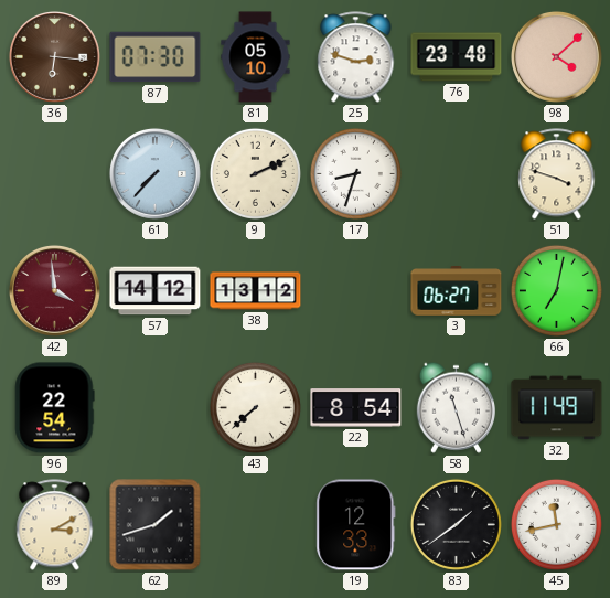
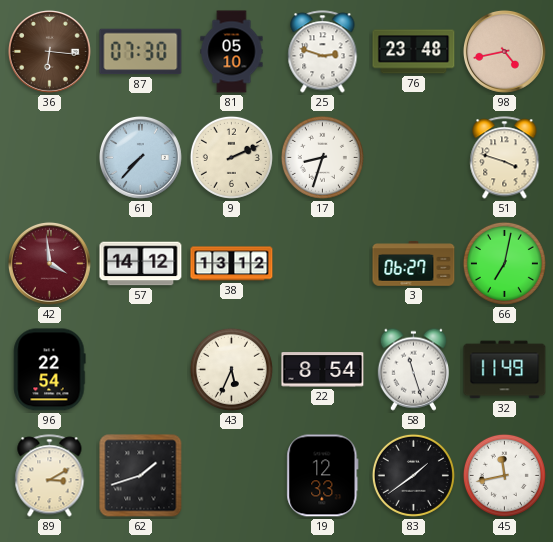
98: 4:08 -> 4:43 (504, 51)
43: 7:38 -> 5:34 (231, 369)
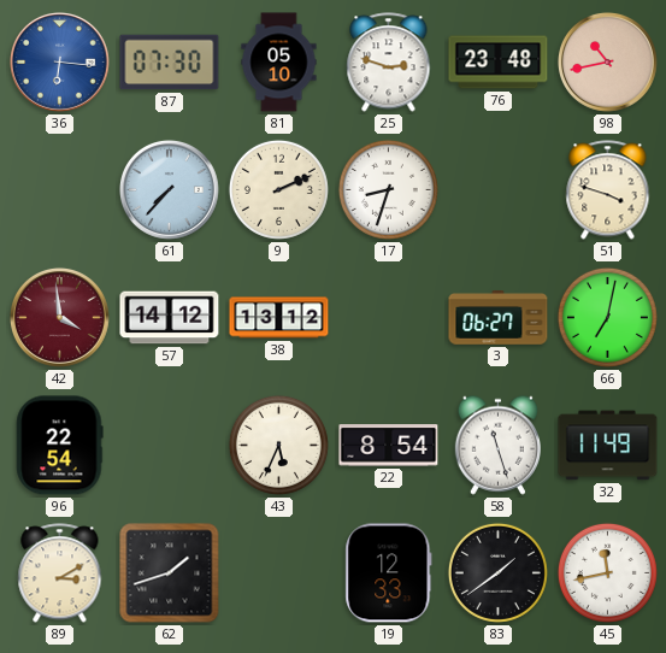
36 dial: brown -> blue (59, 61)
98: 4:43 -> 10:43 (607, 61)
